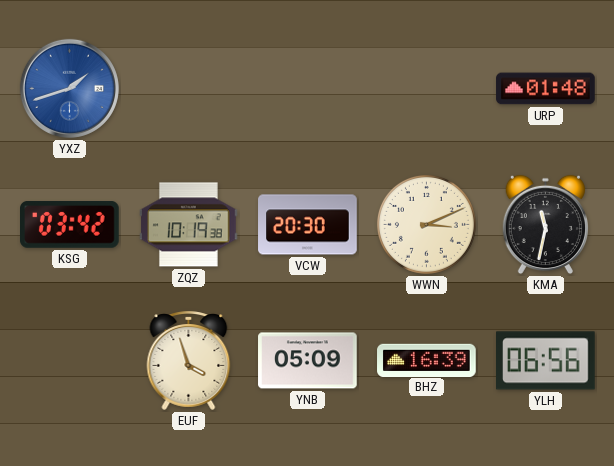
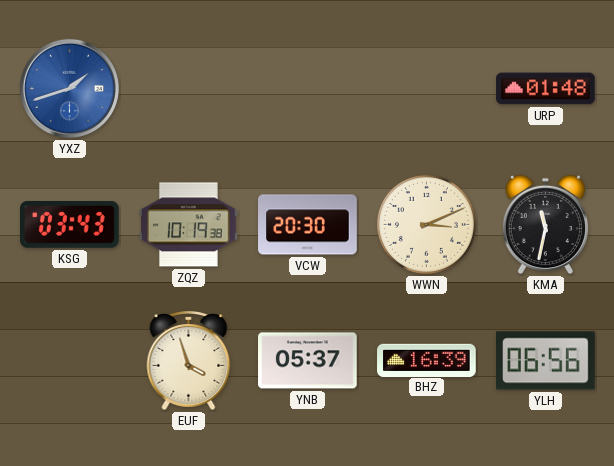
KSG: 03:42 -> 03:43 (70, 225)
YNB: 05:09 -> 05:37 (308, 361)
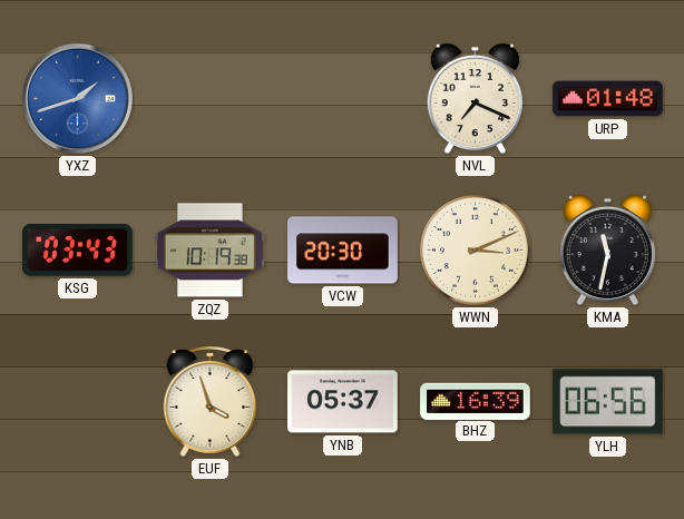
NVL: none -> 7:19 (475, 99)
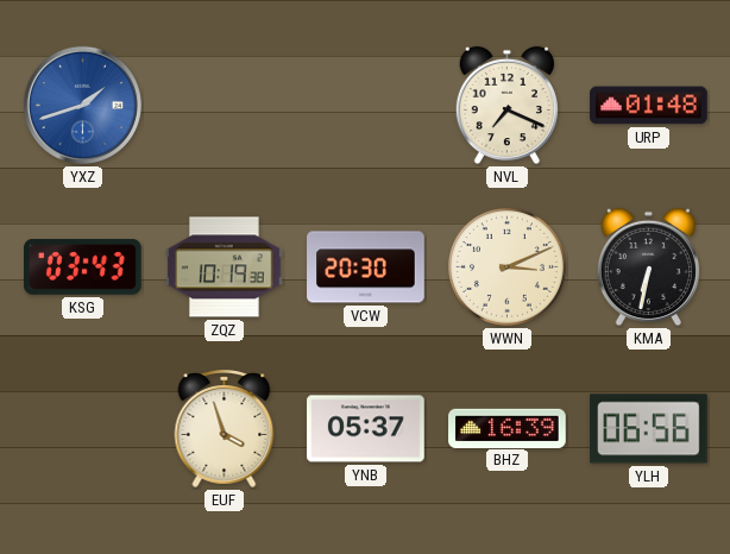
KMA: 11:32 -> 6:32 (648, 267)
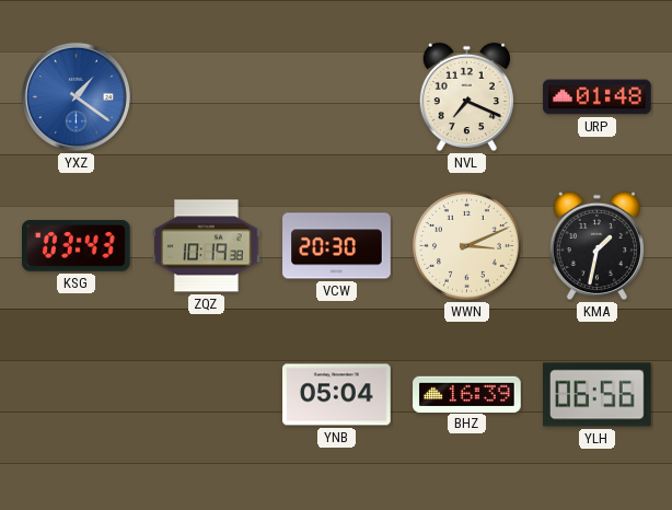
YXZ: 1:42 -> 1:21 (76, 96)
KMA: 6:32 -> 1:32 (596, 246)
EUF: 3:57 -> none (225, 428)
YNB: 05:37 -> 05:04 (337, 395)
